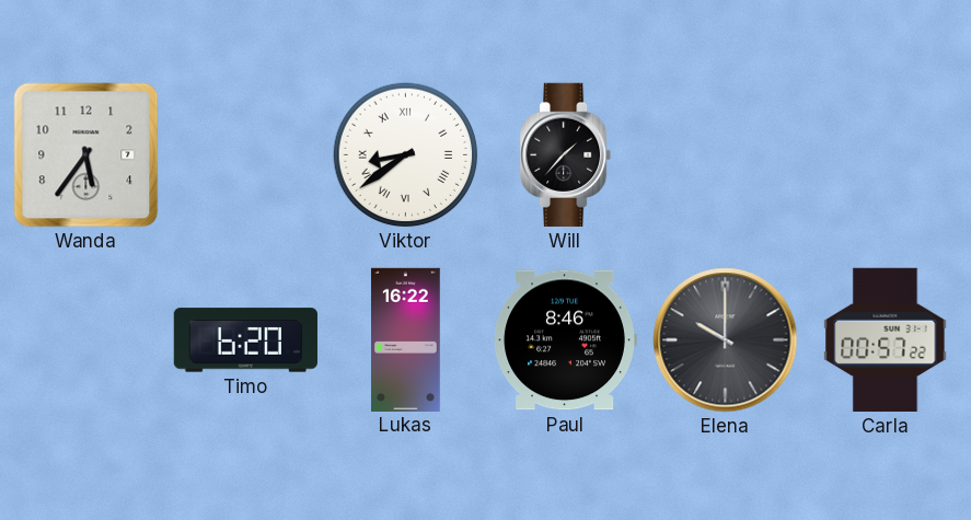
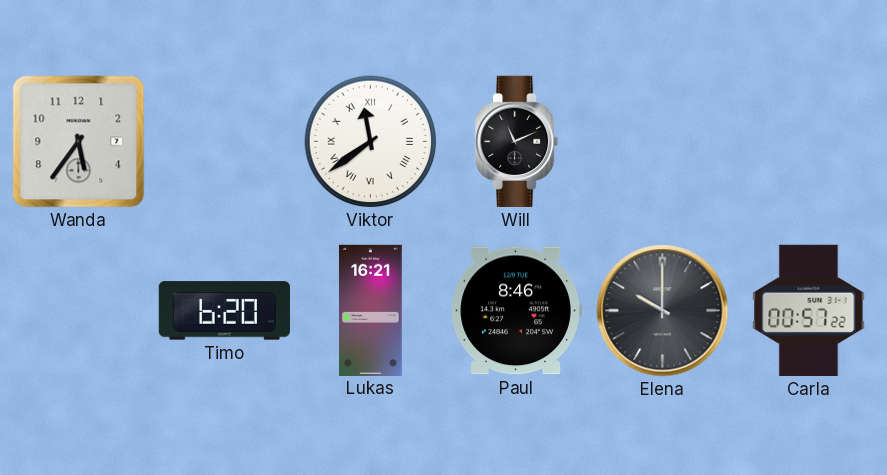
Viktor: 8:39 -> 11:39 (371, 142)
Will: 1:37 -> 11:11 (518, 141)
Lukas: 16:22 -> 16:21 (371, 310)
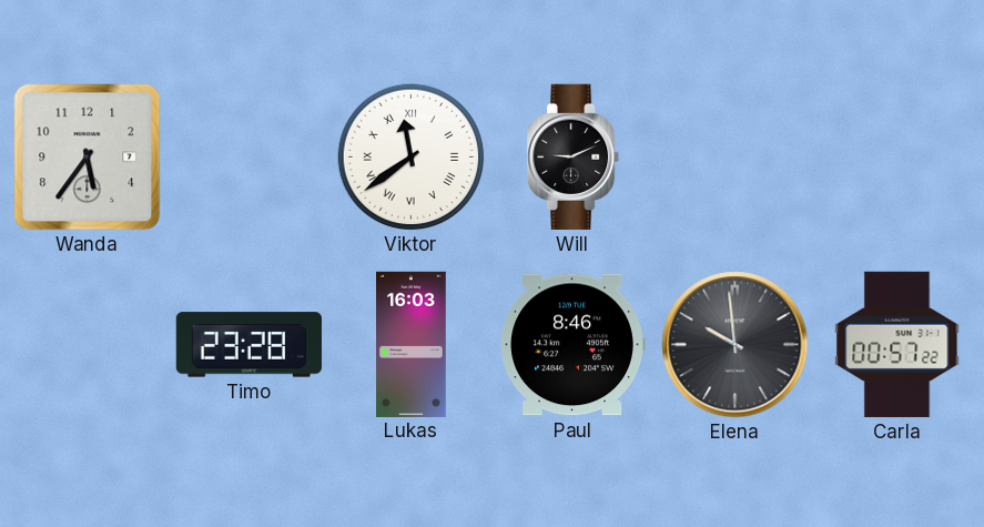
Will: 11:11 -> 9:11 (575, 156)
Timo: 6:20 -> 23:28 (248, 345)
Lukas: 16:21 -> 16:03 (412, 344)
Elena: 10:00 -> 9:59 (736, 345)
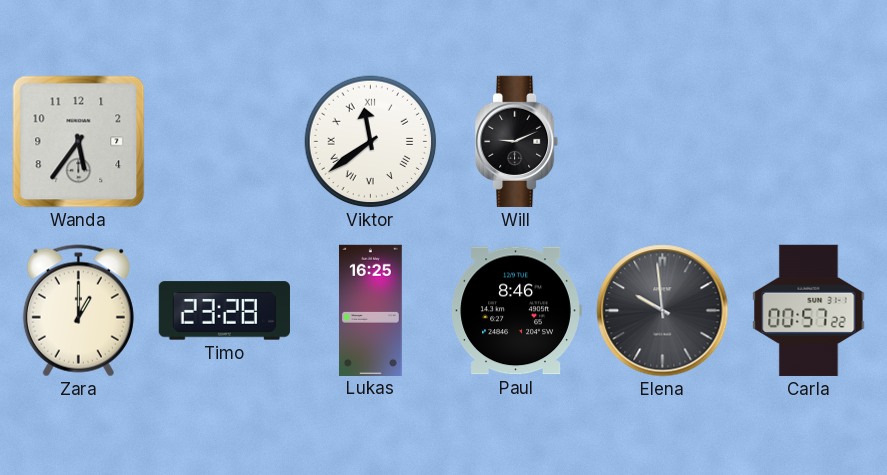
Zara: none -> 1:00 (78, 311)
Lukas: 16:03 -> 16:25 (371, 310)
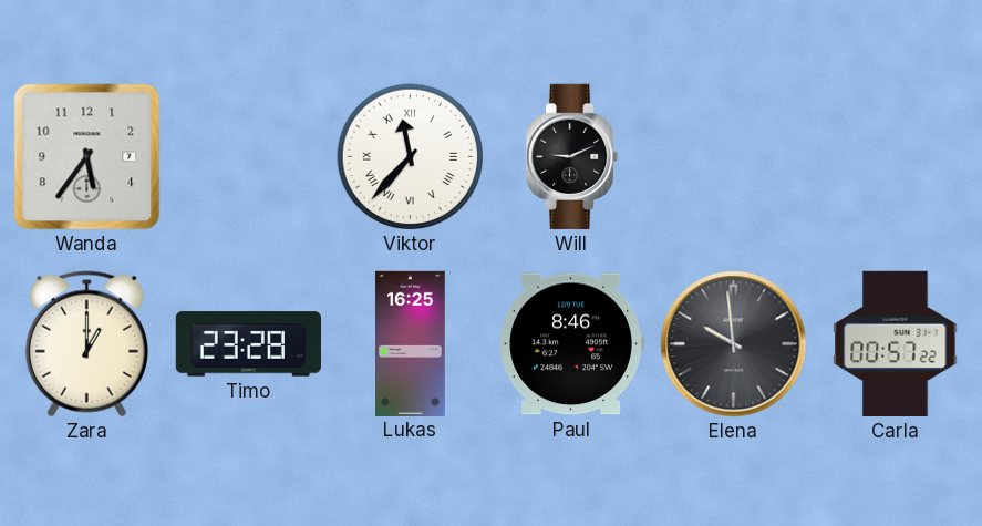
Viktor: 11:39 -> 11:37 (411, 157)
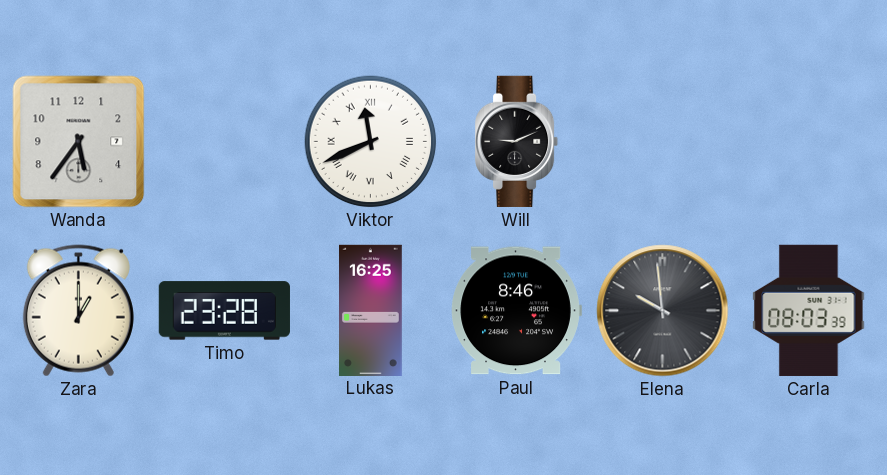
Viktor: 11:37 -> 11:41 (371, 142)
Carla: 00:57 -> 08:03 (809, 310)
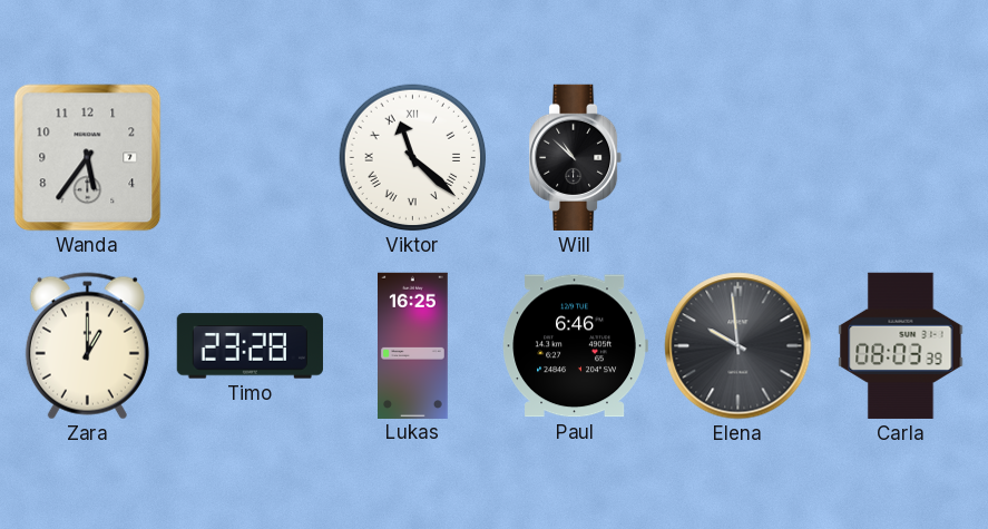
Viktor: 11:41 -> 11:22 (413, 158)
Will: 9:11 -> 10:52 (577, 157)
Paul: 8:46 -> 6:46 (575, 346)
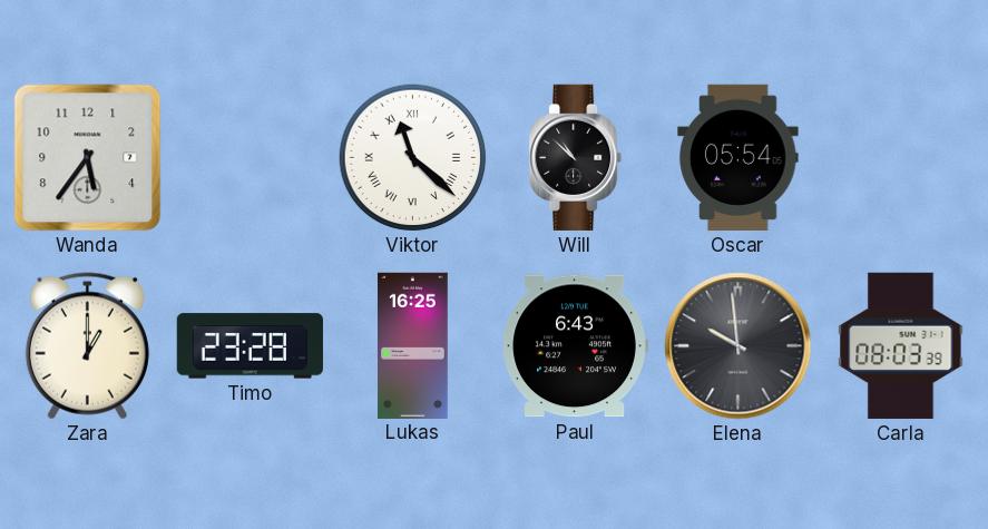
Oscar: none -> 05:54 (738, 157)
Paul: 6:46 -> 6:43 (575, 346)
